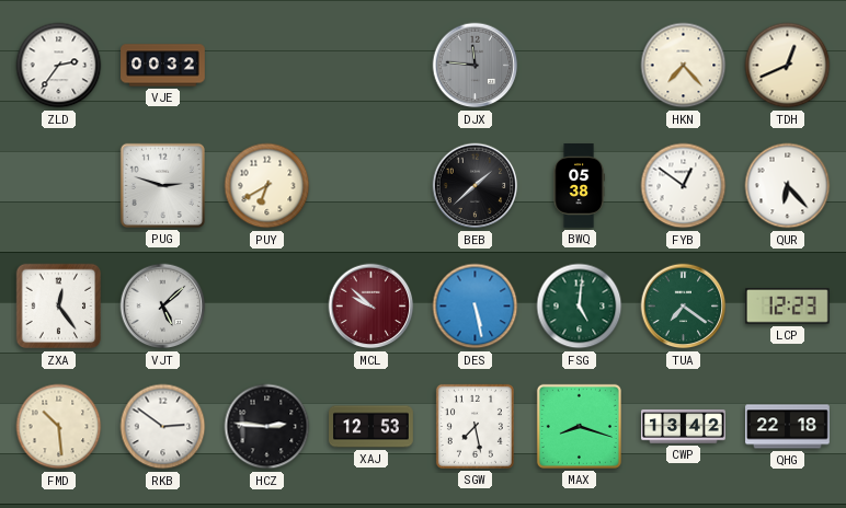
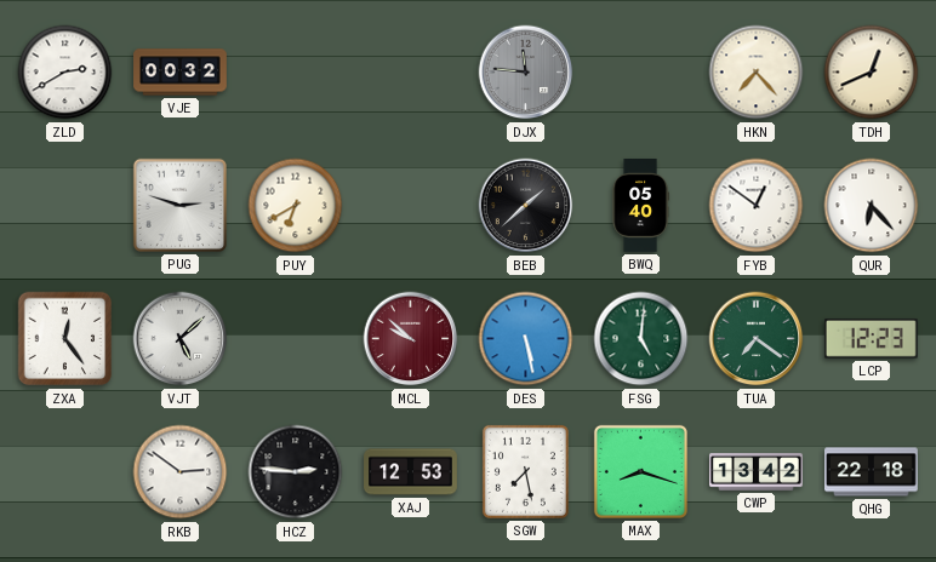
ZLD: 2:36 -> 2:40 (65, 73)
BWQ: 05:38 -> 05:40 (640, 206)
FMD: 10:29 -> none (59, 427)
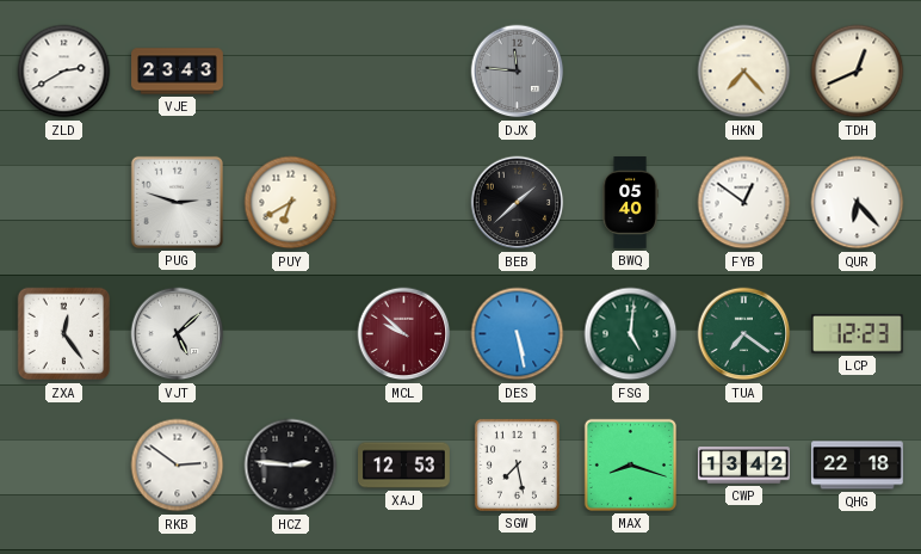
VJE: 00:32 -> 23:43 (178, 72)
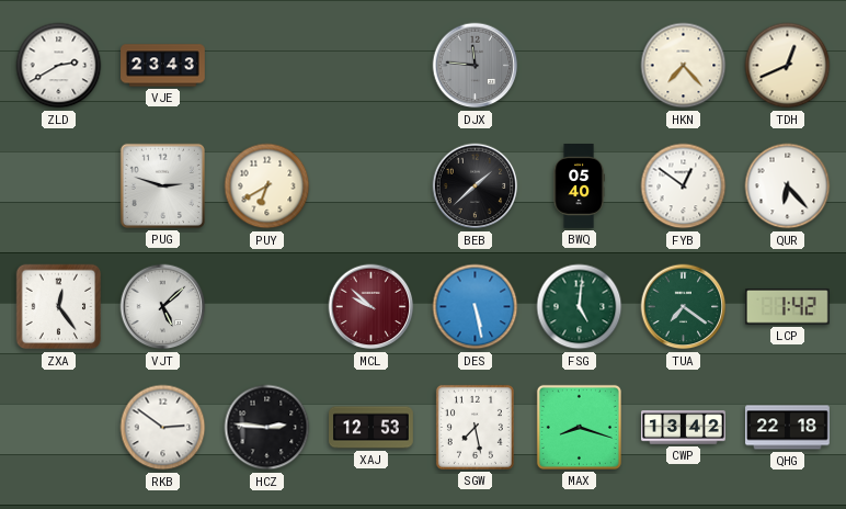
LCP: 12:23 -> 1:42 (787, 307)
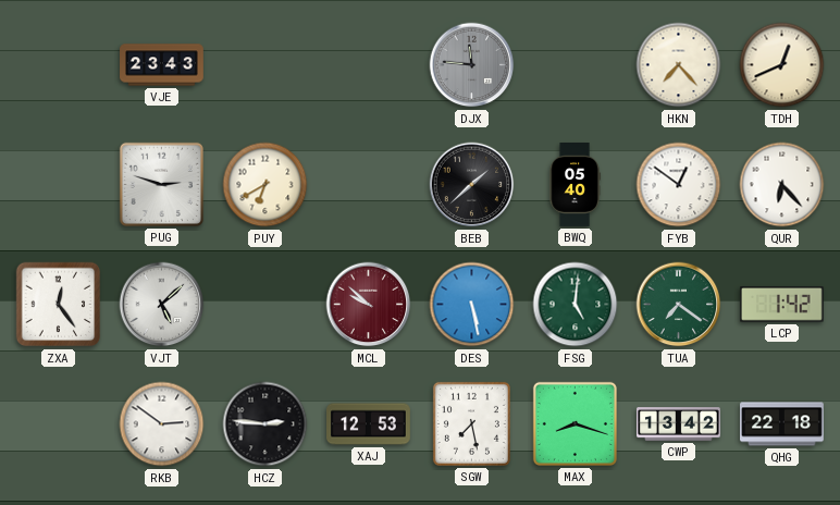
ZLD: 2:40 -> none (59, 66)
